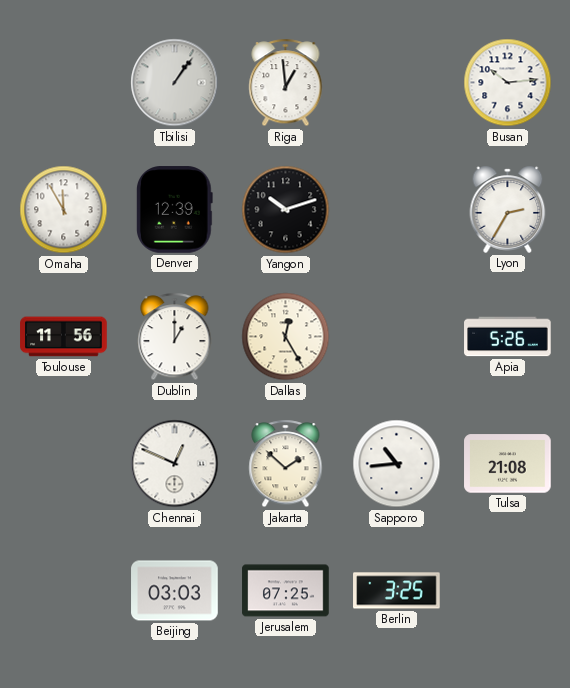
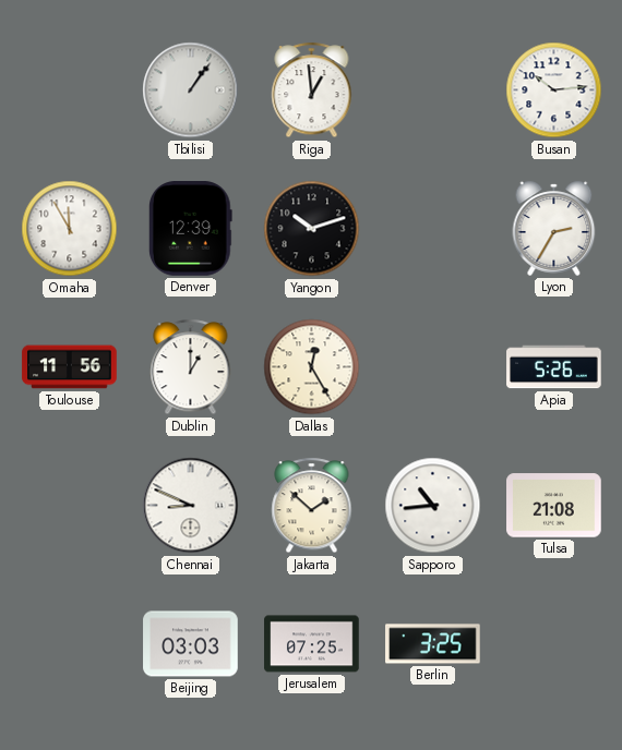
Chennai: 12:49 -> 8:49 (191, 506)
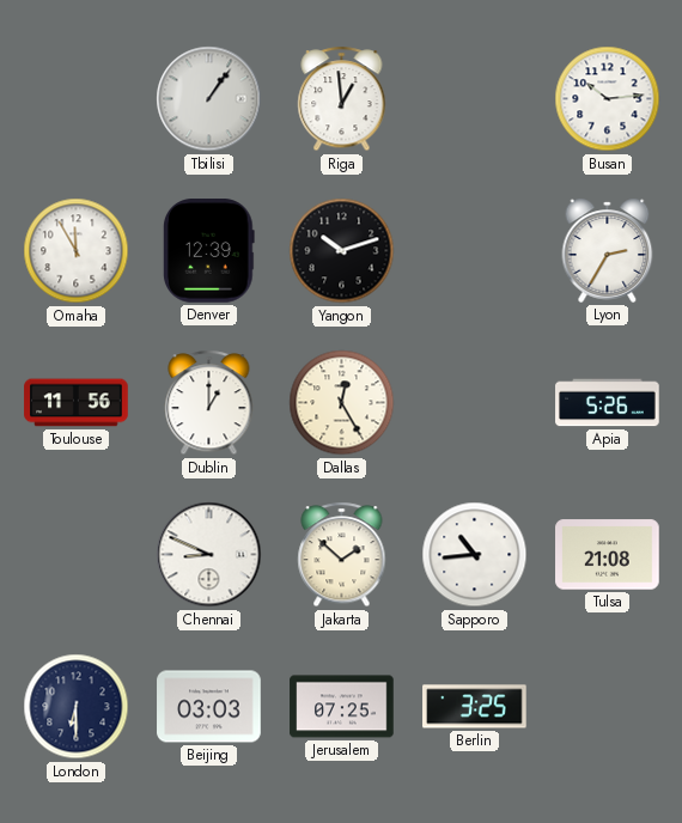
London: none -> 6:30 (77, 707)
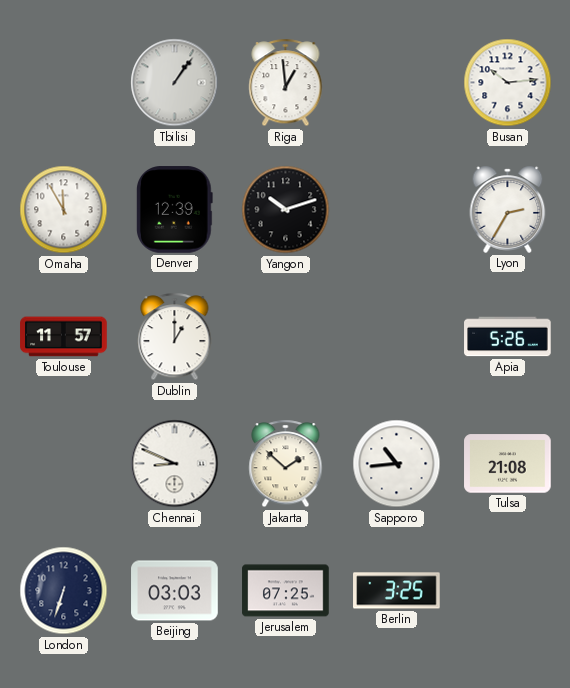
Toulouse: 11:56 -> 11:57 (64, 337)
Dallas: 12:25 -> none (342, 403)
London: 6:30 -> 6:33 (64, 591)
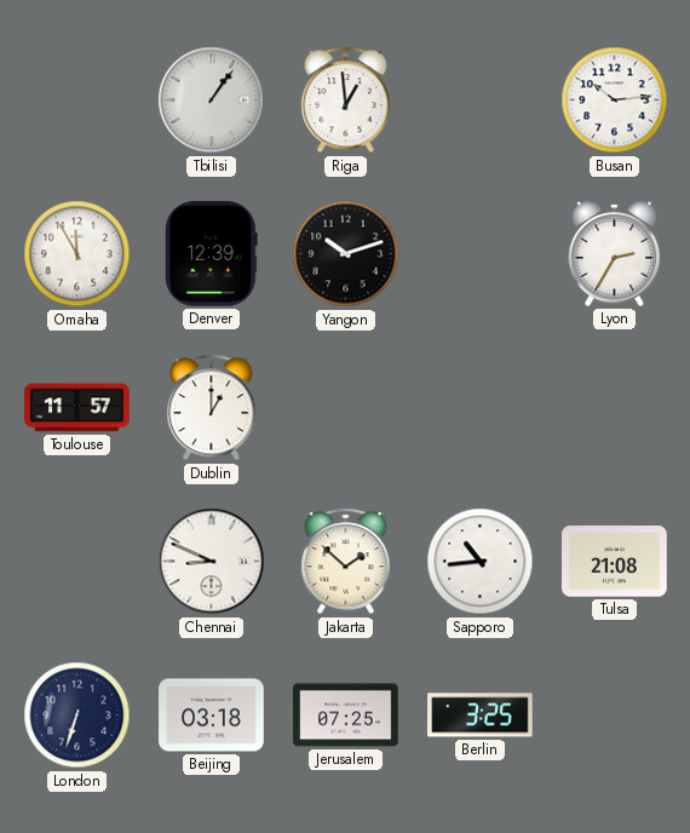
Apia: 5:26 -> none (508, 337)
Beijing: 03:03 -> 03:18 (212, 716)
